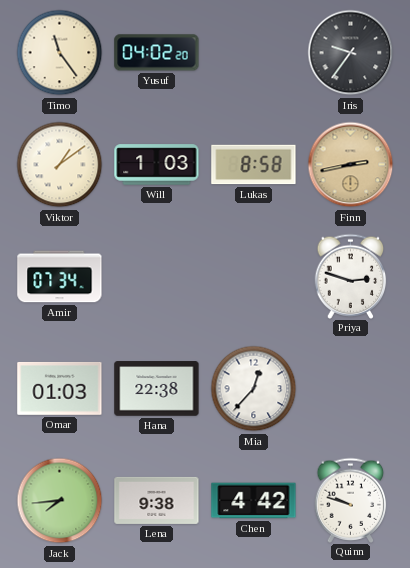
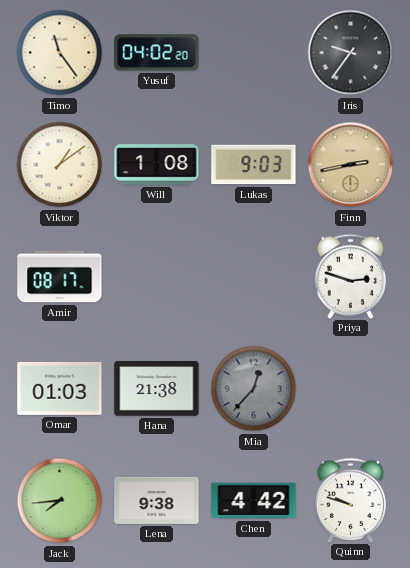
Will: 1:03 -> 1:08 (157, 165)
Lukas: 8:58 -> 9:03 (254, 165)
Amir: 07:34 -> 08:17 (60, 277)
Hana: 22:38 -> 21:38 (157, 389)
Mia dial: white -> grey (254, 389)
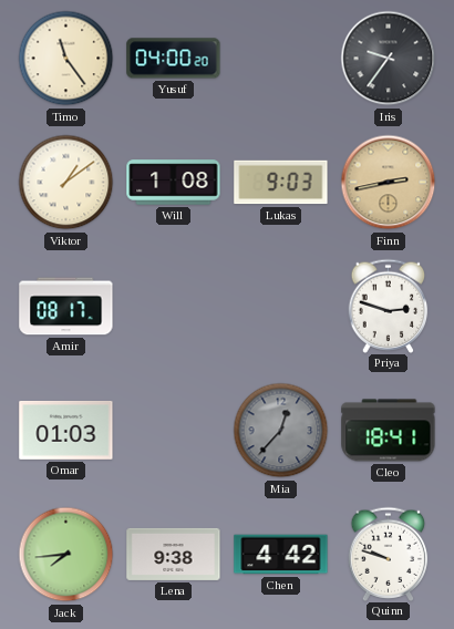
Yusuf: 04:02 -> 04:00 (174, 59)
Hana: 21:38 -> none (157, 389)
Cleo: none -> 18:41 (389, 431)
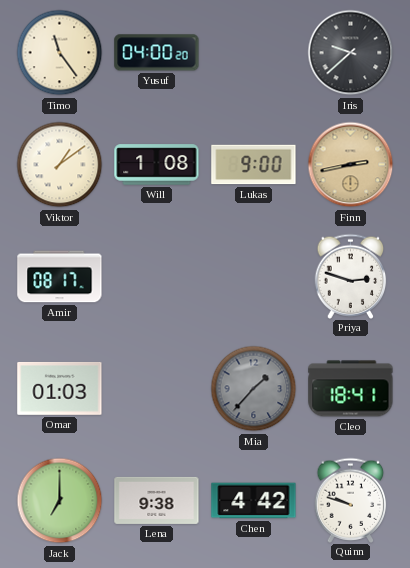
Iris: 9:36 -> 9:38 (351, 53)
Lukas: 9:03 -> 9:00 (254, 165)
Mia: 12:37 -> 1:37 (254, 389)
Jack: 7:44 -> 7:00 (60, 501)
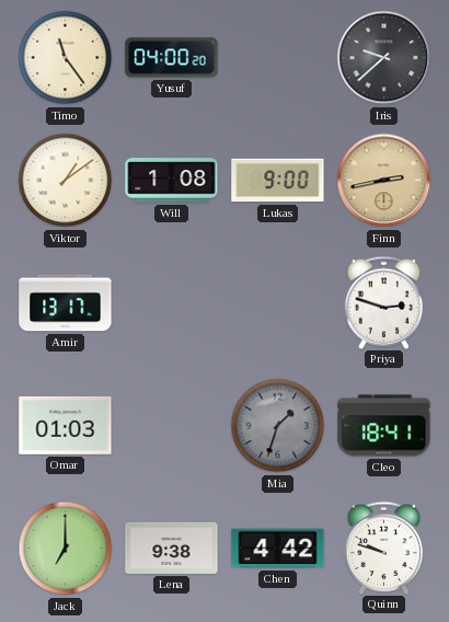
Amir: 08:17 -> 13:17 (66, 303)
Mia: 1:37 -> 1:33 (278, 426)
